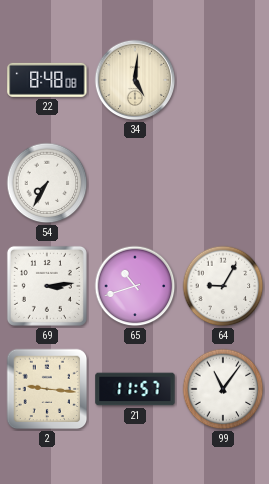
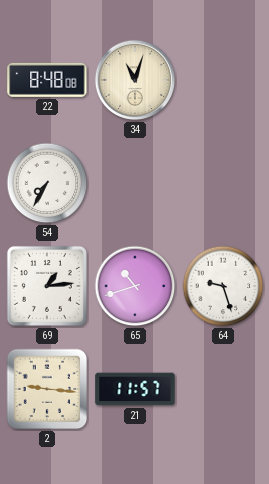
34: 5:01 -> 11:03 (135, 80)
69: 3:14 -> 1:14 (47, 286)
64: 9:05 -> 9:27 (223, 286)
99: 11:06 -> none (223, 389)
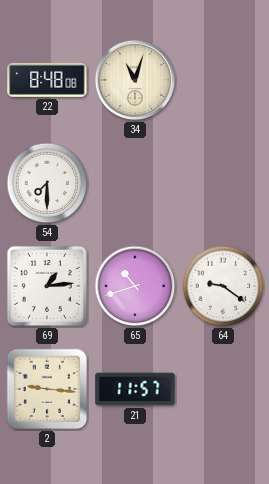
54: 7:35 -> 7:30 (47, 183)
64: 9:27 -> 9:21 (223, 286)
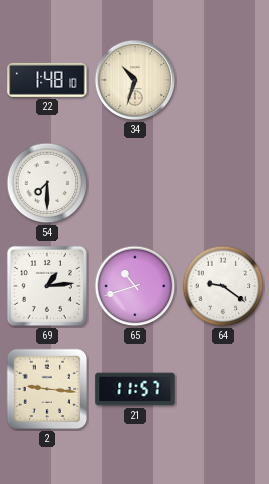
22: 8:48 -> 1:48 (47, 80)
34: 11:03 -> 10:33 (135, 80)
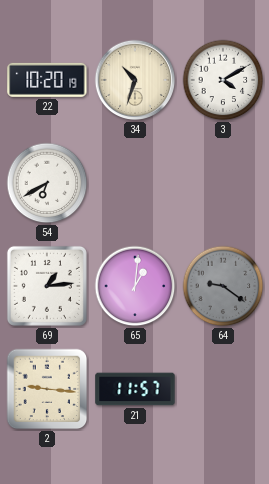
22: 1:48 -> 10:20 (47, 80)
3: none -> 4:10 (223, 80)
54: 7:30 -> 6:40 (47, 183)
65: 10:42 -> 1:01 (135, 286)
64 dial: white -> grey (223, 286)
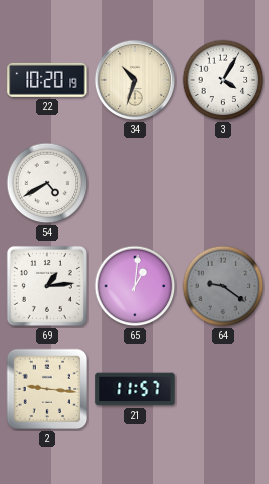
3: 4:10 -> 4:05 (223, 80)
54: 6:40 -> 4:40 (47, 183)
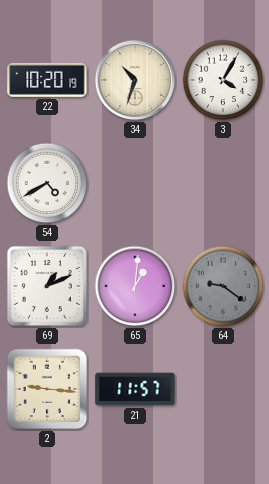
69: 1:14 -> 1:11 (47, 286)
